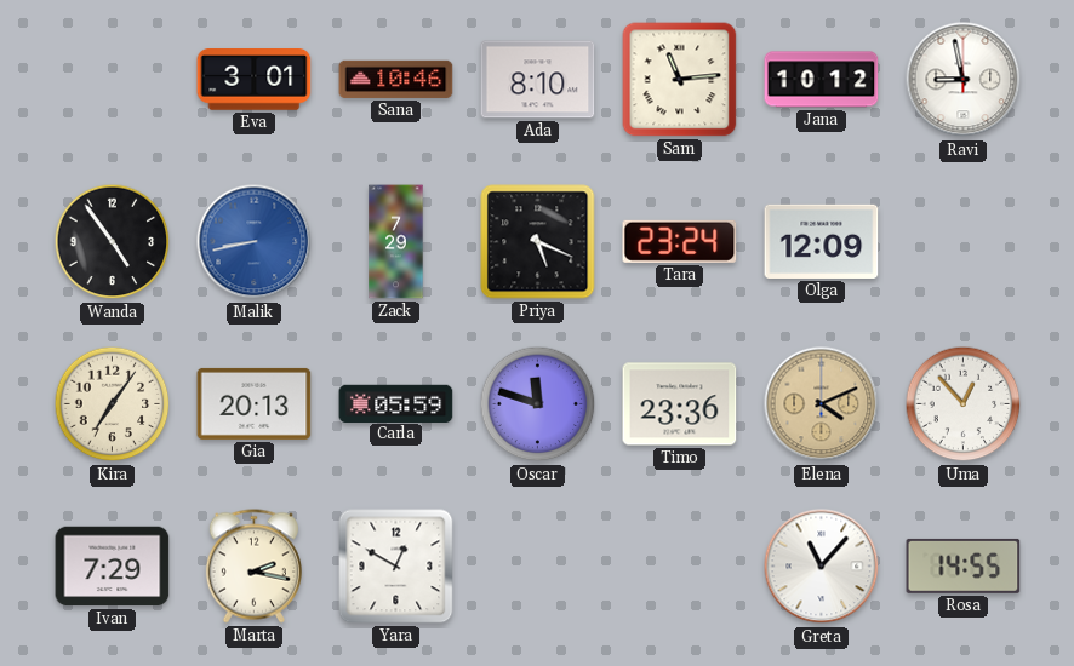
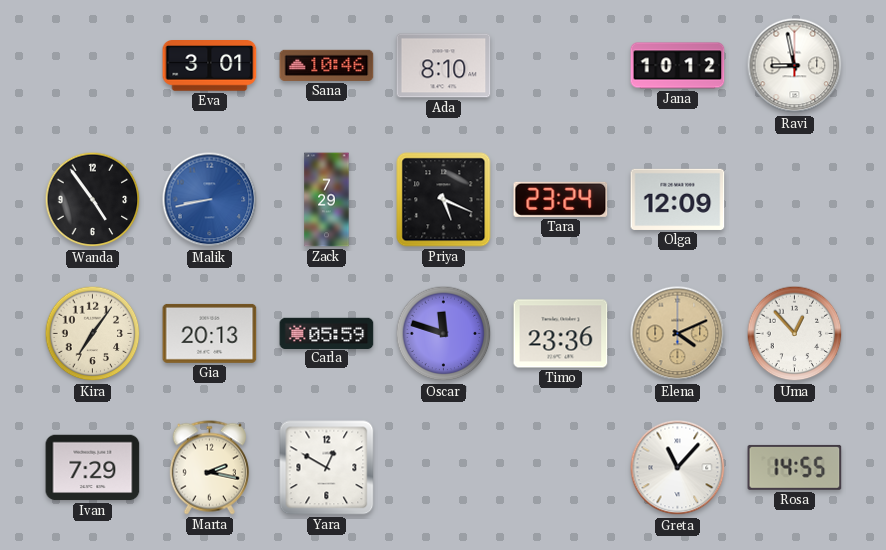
Sam: 11:14 -> none (680, 80)
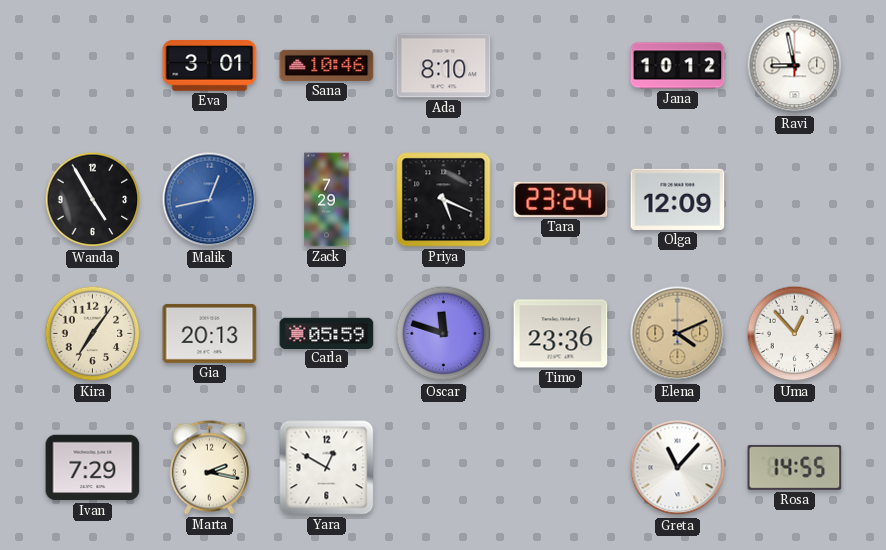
Wanda: 4:54 -> 4:55 (93, 200)
Malik: 8:43 -> 12:43 (210, 200)
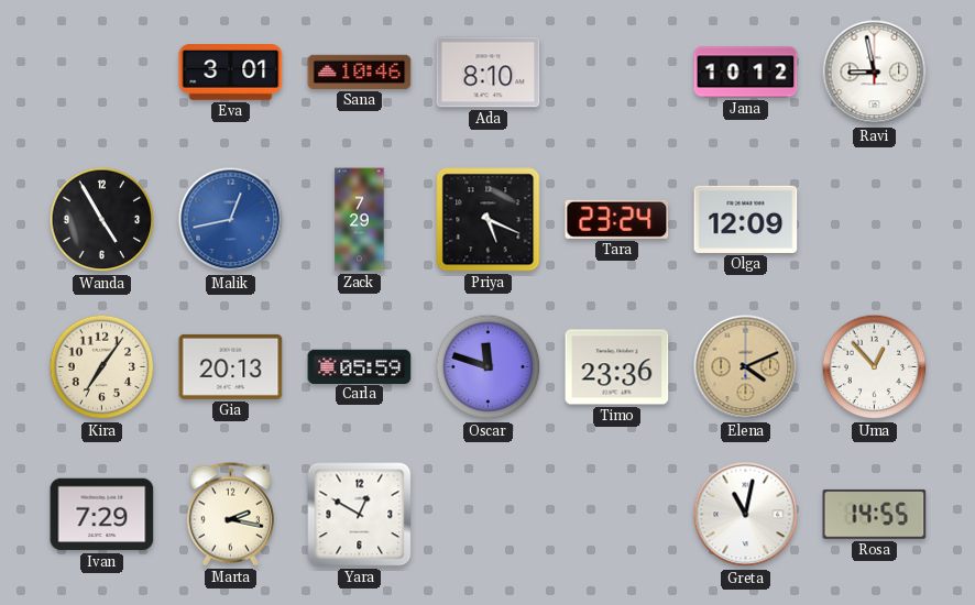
Greta: 11:07 -> 11:02 (746, 515)
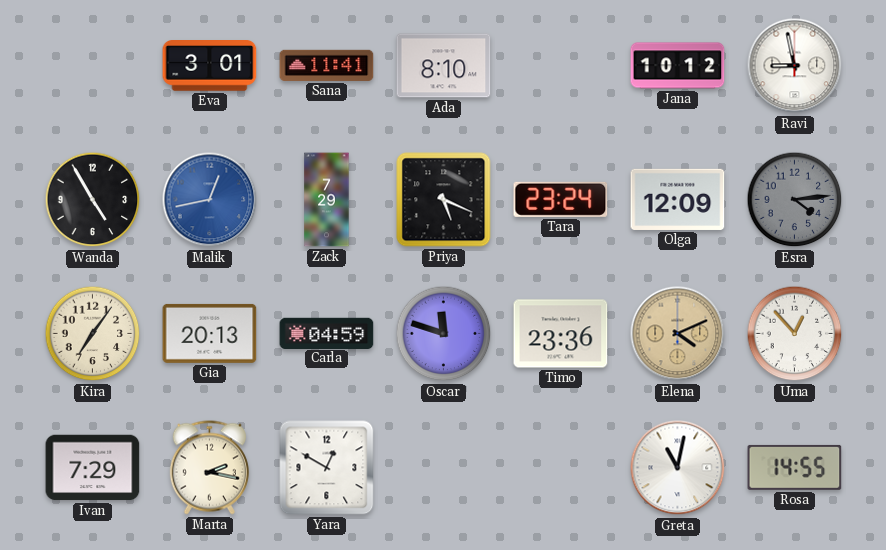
Sana: 10:46 -> 11:41 (327, 65)
Esra: none -> 4:14 (795, 200)
Carla: 05:59 -> 04:59 (327, 333)
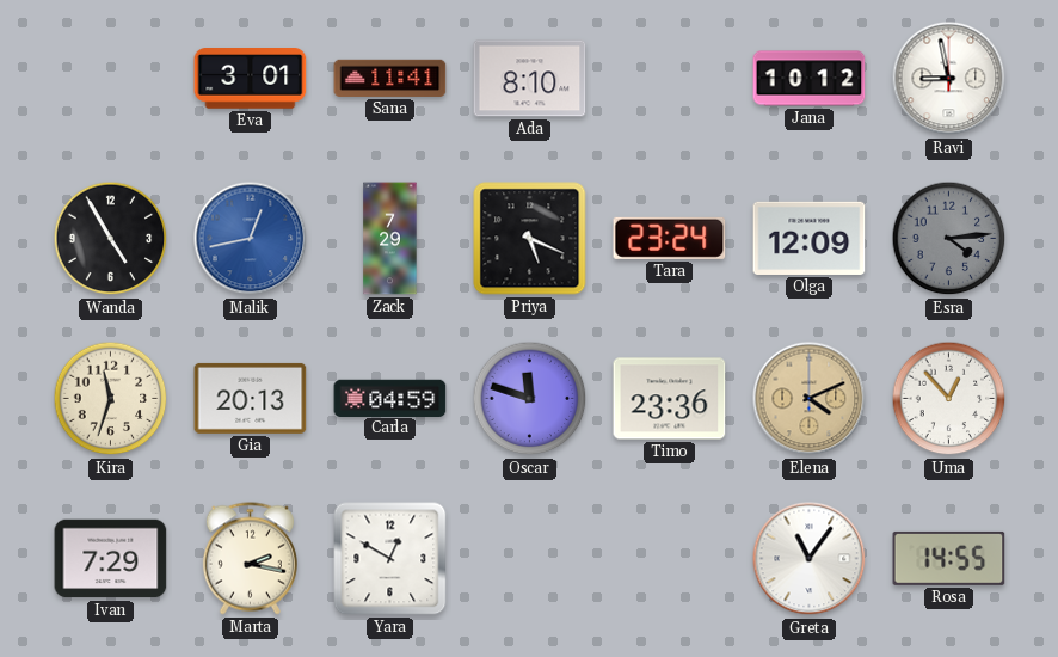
Kira: 7:06 -> 11:33 (111, 399)
Greta: 11:02 -> 11:06 (810, 559)
